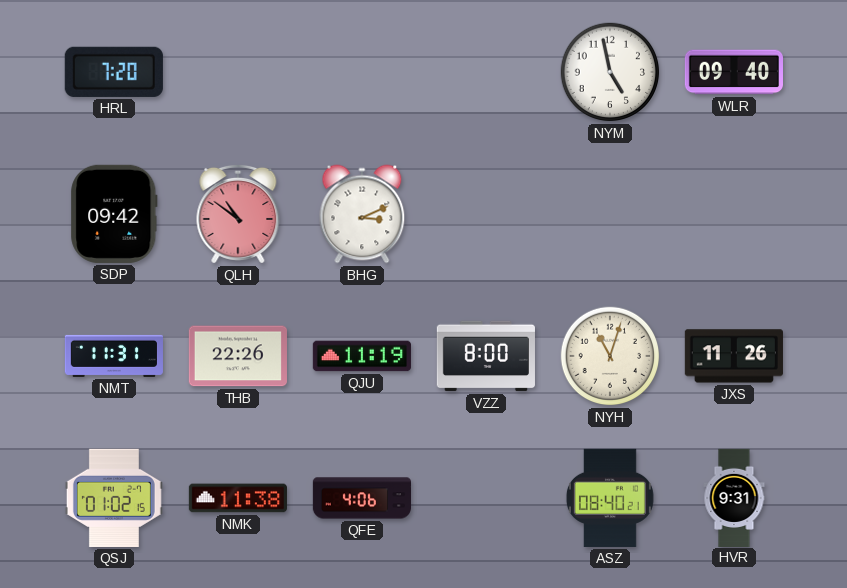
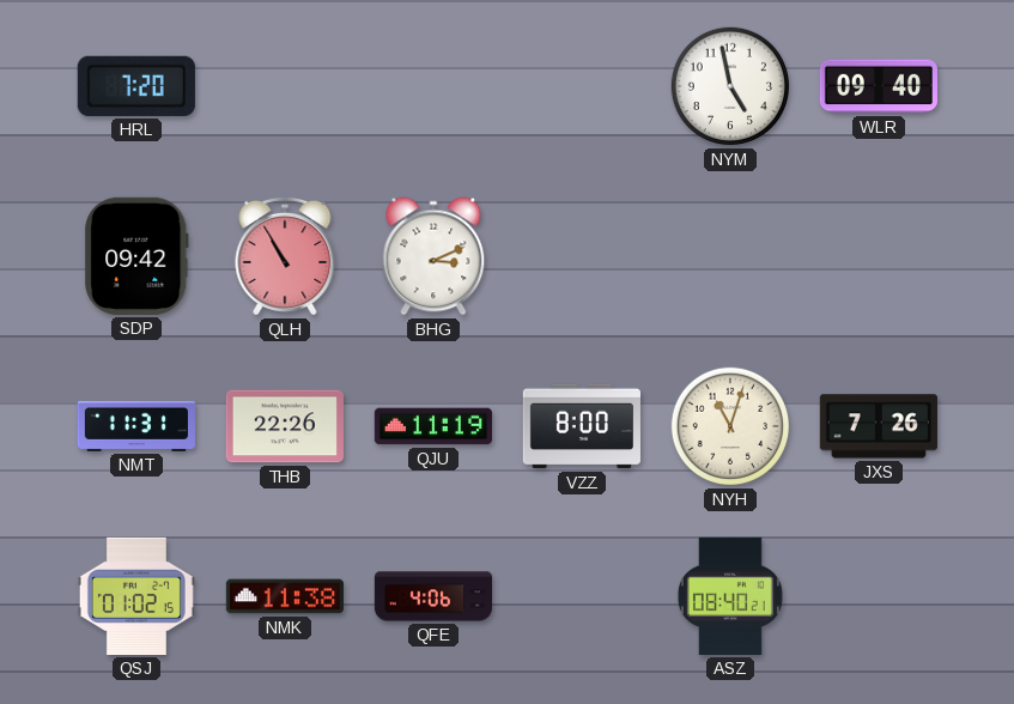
QLH: 10:51 -> 10:55 (285, 256)
JXS: 11:26 -> 7:26 (879, 426)
HVR: 9:31 -> none (734, 497)
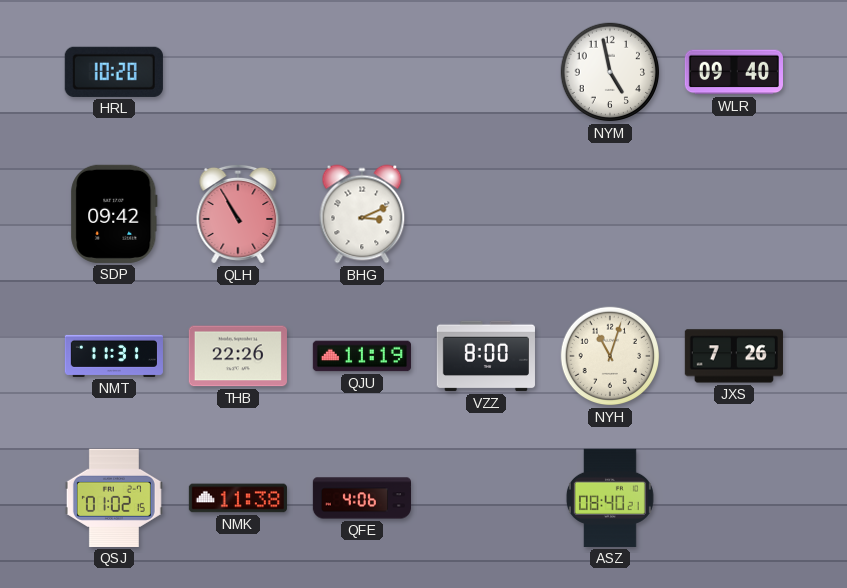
HRL: 7:20 -> 10:20 (114, 72)
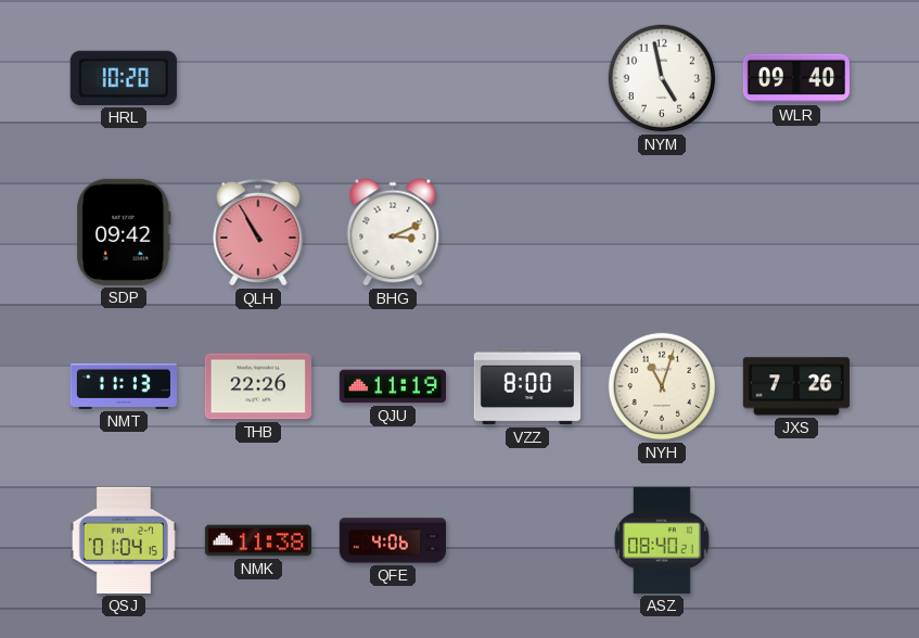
NMT: 11:31 -> 11:13 (123, 386)
QSJ: 01:02 -> 01:04 (124, 540)
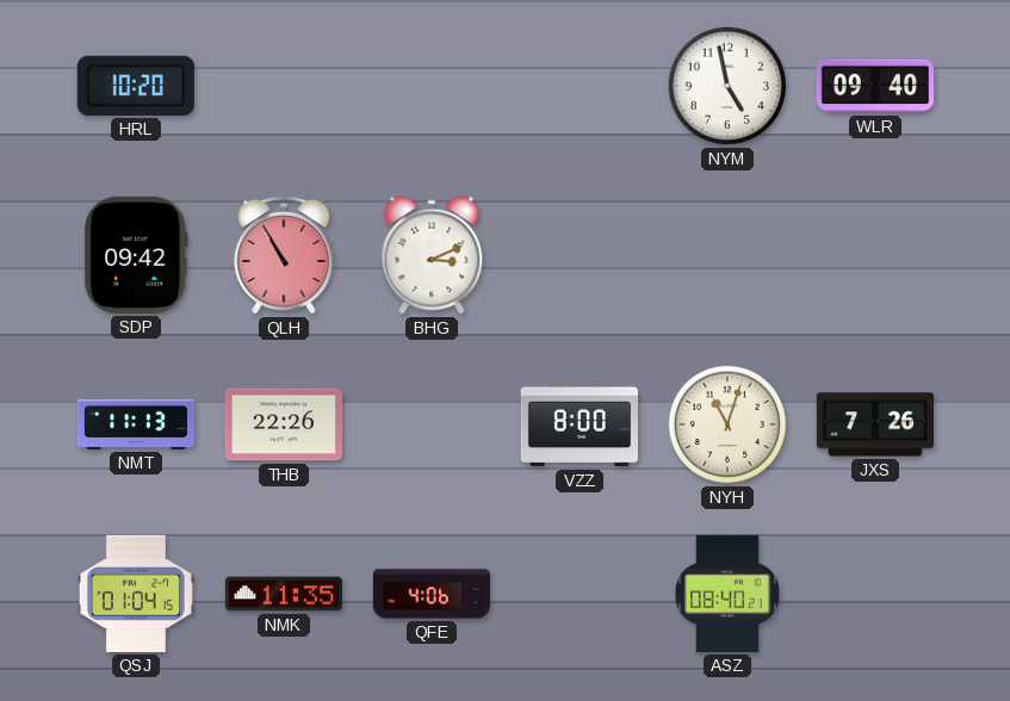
QJU: 11:19 -> none (393, 386)
NMK: 11:38 -> 11:35 (284, 594)
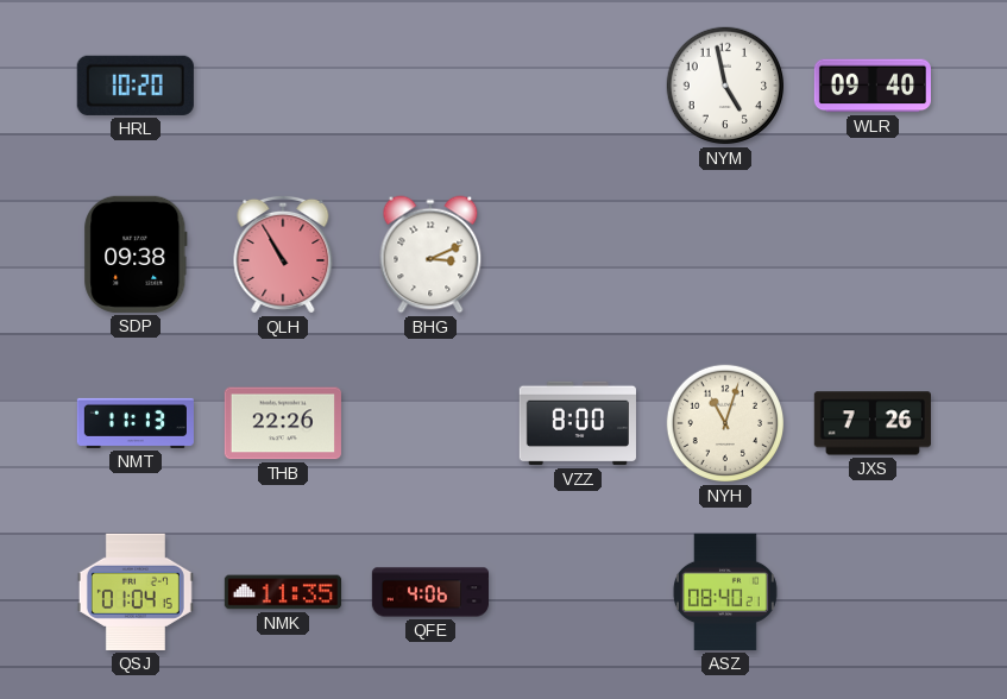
SDP: 09:42 -> 09:38 (136, 254)
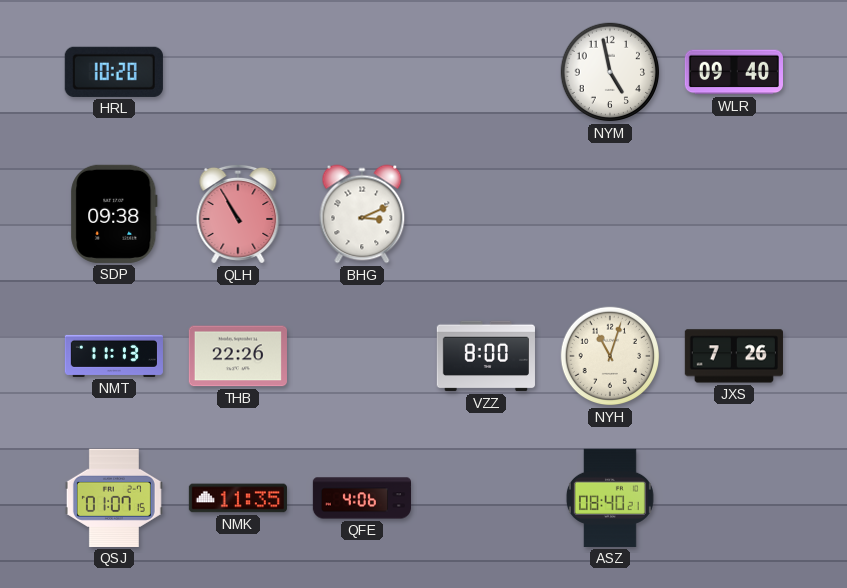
QSJ: 01:04 -> 01:07 (114, 498)
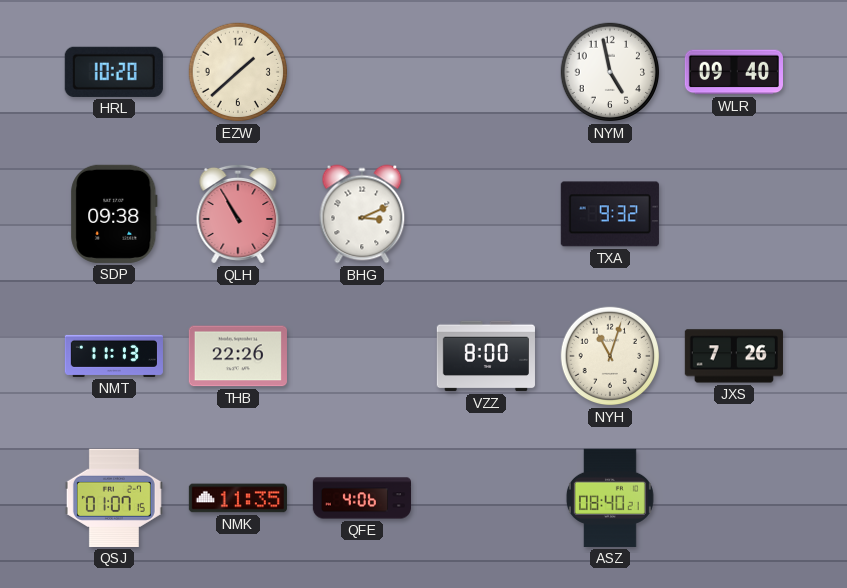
EZW: none -> 1:38 (238, 72)
TXA: none -> 9:32 (610, 214)
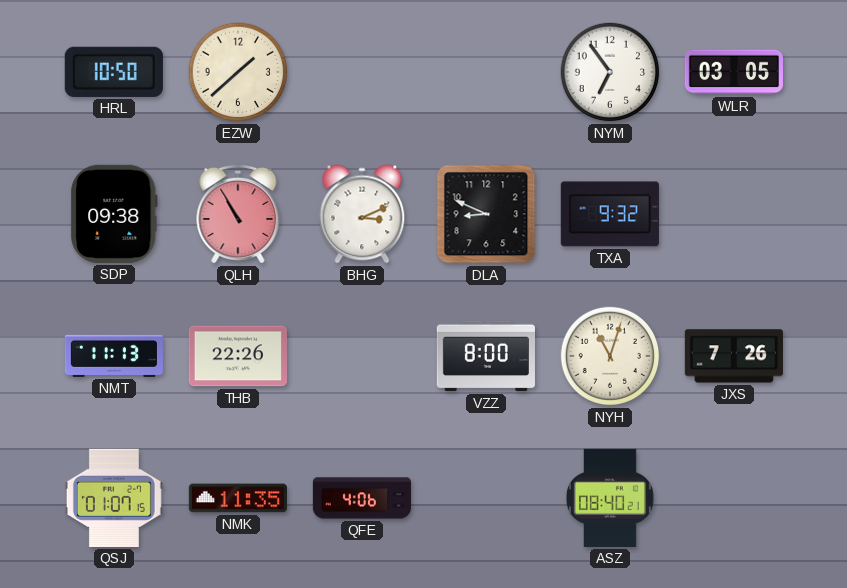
HRL: 10:20 -> 10:50 (114, 72)
NYM: 4:58 -> 6:54 (610, 72)
WLR: 09:40 -> 03:05 (733, 72)
DLA: none -> 8:49 (486, 214)
